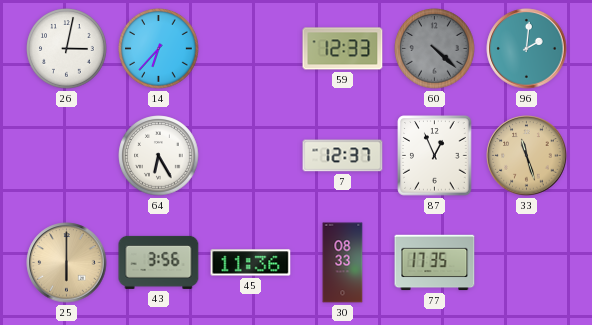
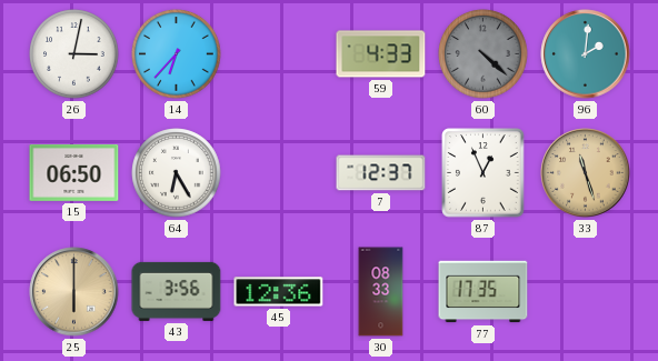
59: 12:33 -> 4:33 (381, 54)
15: none -> 06:50 (74, 172)
45: 11:36 -> 12:36 (279, 292)
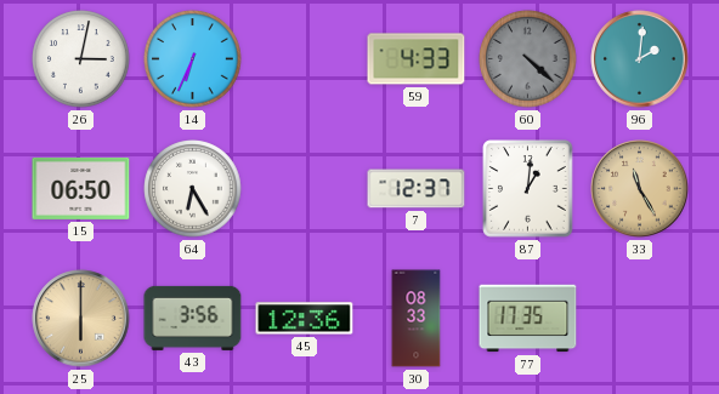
14: 6:37 -> 6:34 (193, 59)
87: 12:56 -> 1:01 (528, 189)
33: 11:27 -> 11:25 (640, 189)
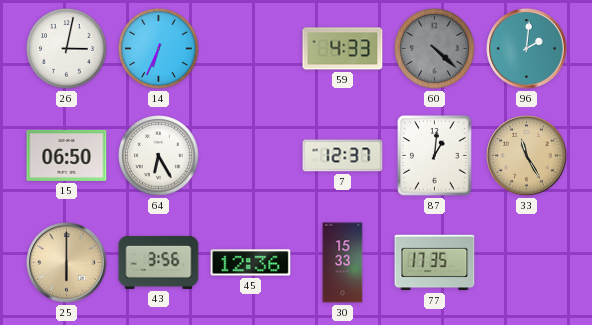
30: 08:33 -> 15:33 (343, 263)
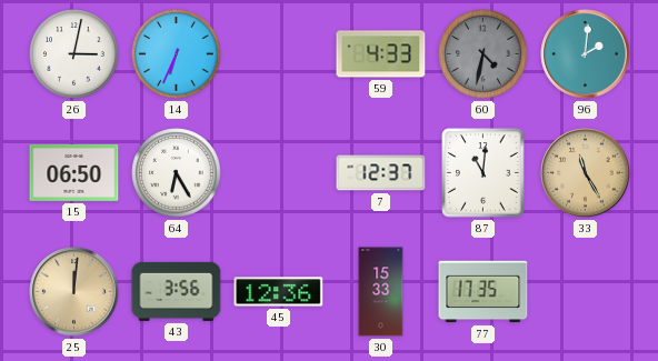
60: 4:22 -> 4:32 (483, 54)
87: 1:01 -> 11:01 (483, 173)
25: 6:00 -> 12:01 (74, 292)
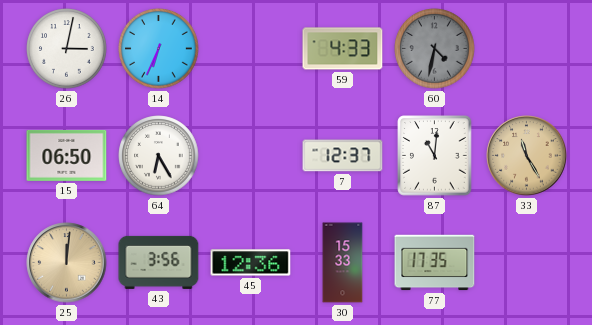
96: 2:01 -> none (586, 54)
